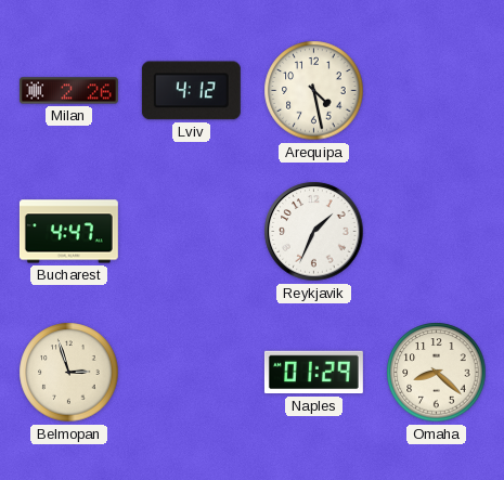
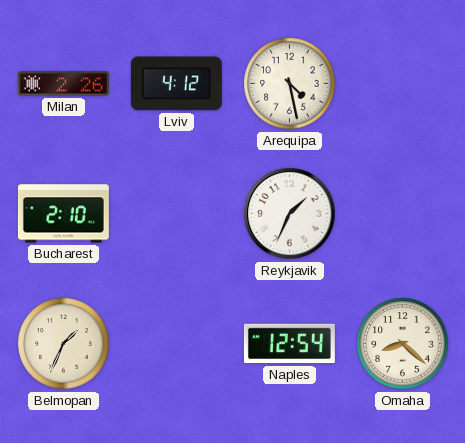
Bucharest: 4:47 -> 2:10 (63, 214)
Belmopan: 2:57 -> 1:34 (64, 344)
Naples: 01:29 -> 12:54 (289, 344)
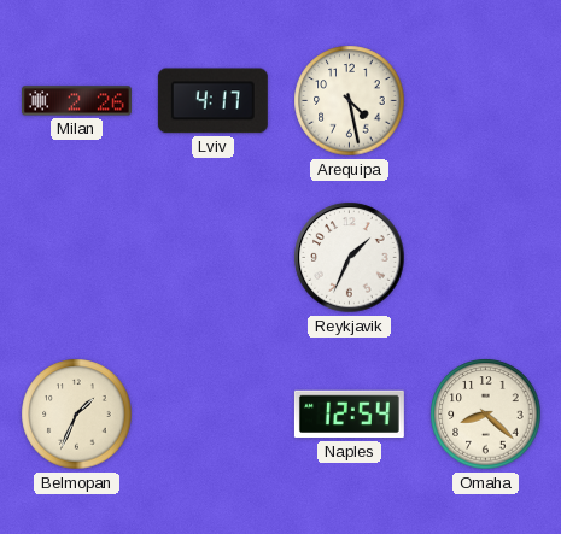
Lviv: 4:12 -> 4:17 (212, 101)
Bucharest: 2:10 -> none (63, 214)
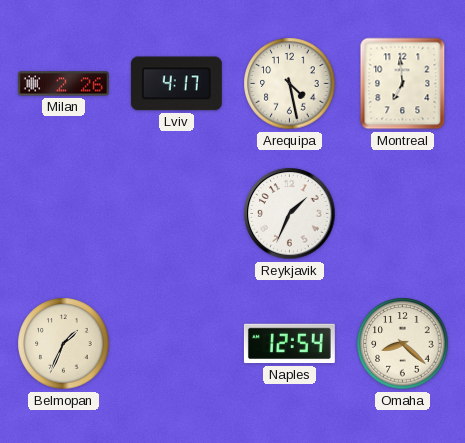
Montreal: none -> 6:59 (403, 84)
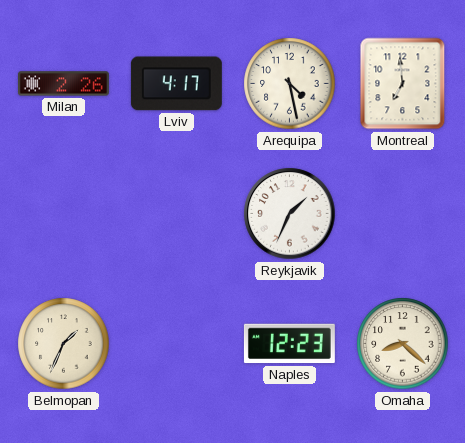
Naples: 12:54 -> 12:23 (289, 344)
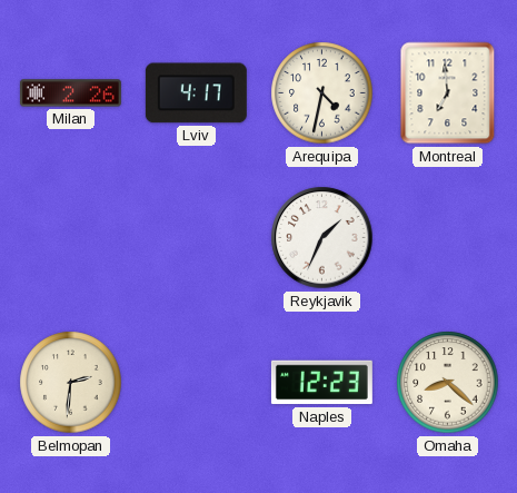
Arequipa: 4:28 -> 4:32 (322, 93)
Belmopan: 1:34 -> 2:31 (71, 383)
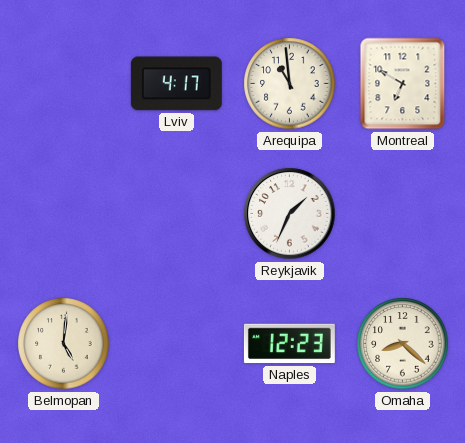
Milan: 2:26 -> none (70, 93)
Arequipa: 4:32 -> 10:59 (290, 84)
Montreal: 6:59 -> 6:50 (403, 84)
Belmopan: 2:31 -> 5:01 (64, 344)
